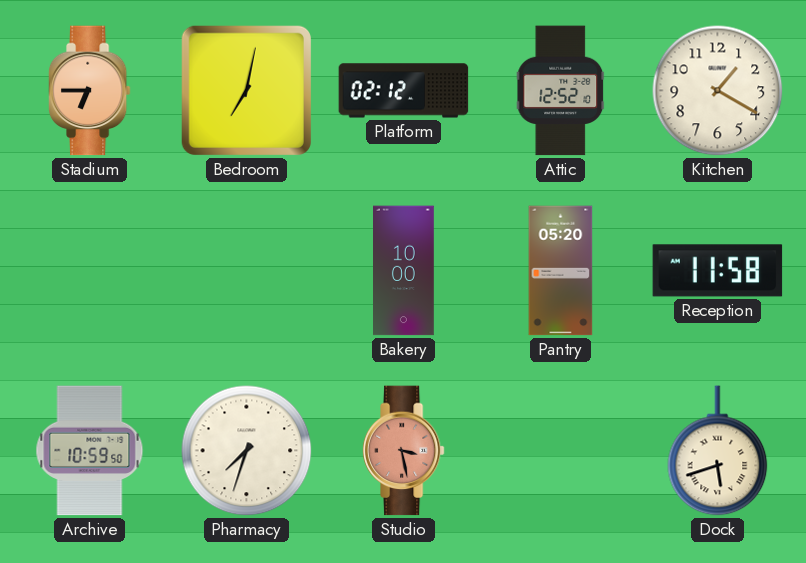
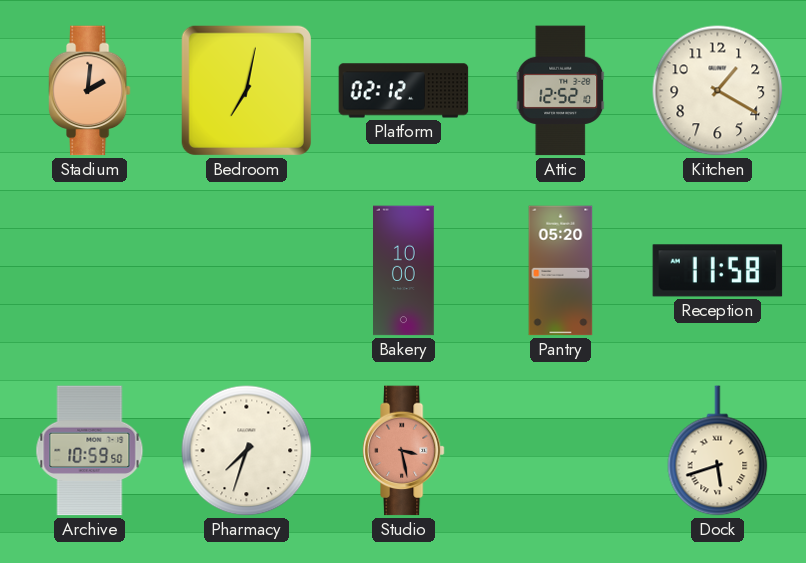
Stadium: 6:45 -> 2:01 (89, 91)
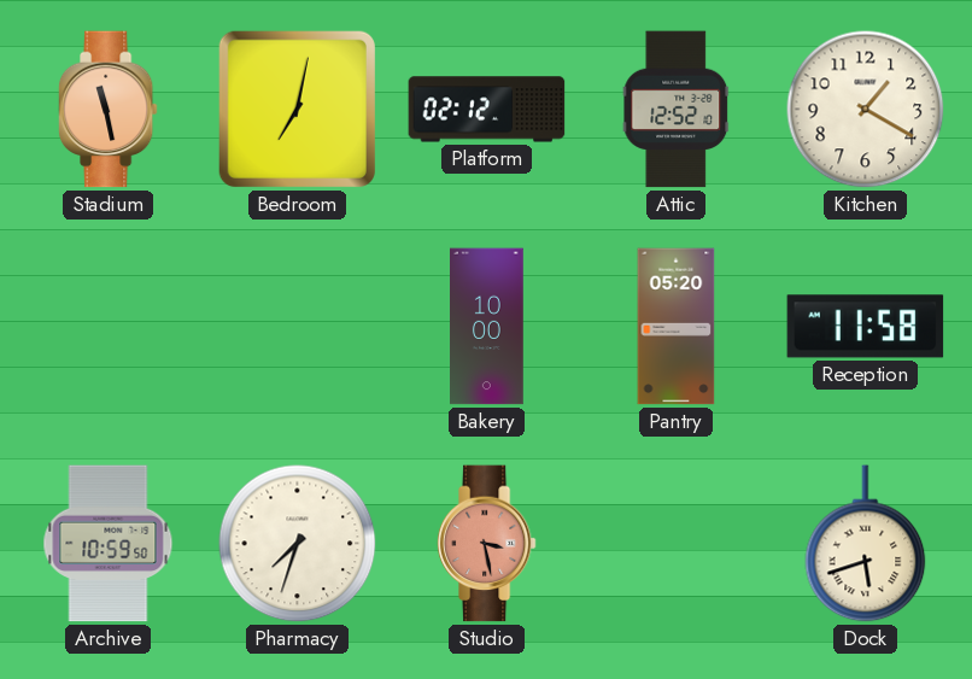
Stadium: 2:01 -> 11:28 (107, 110)
